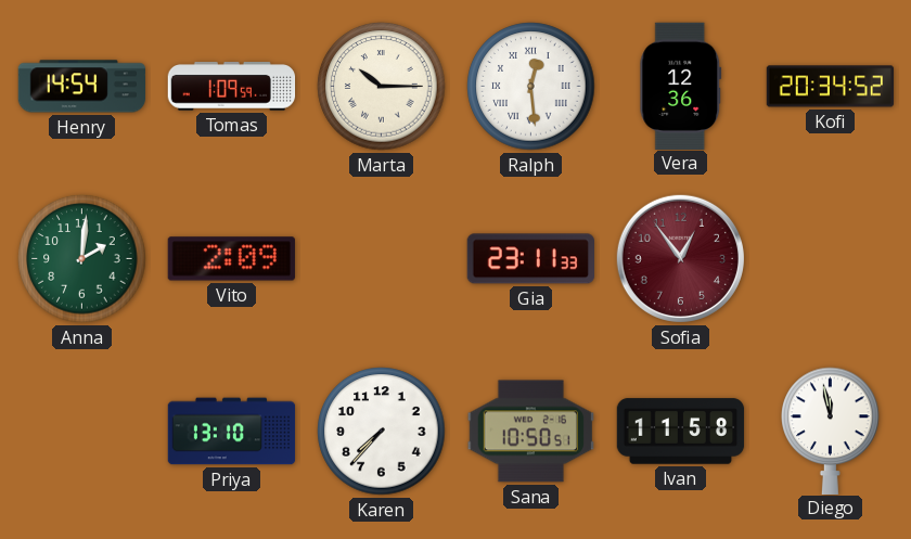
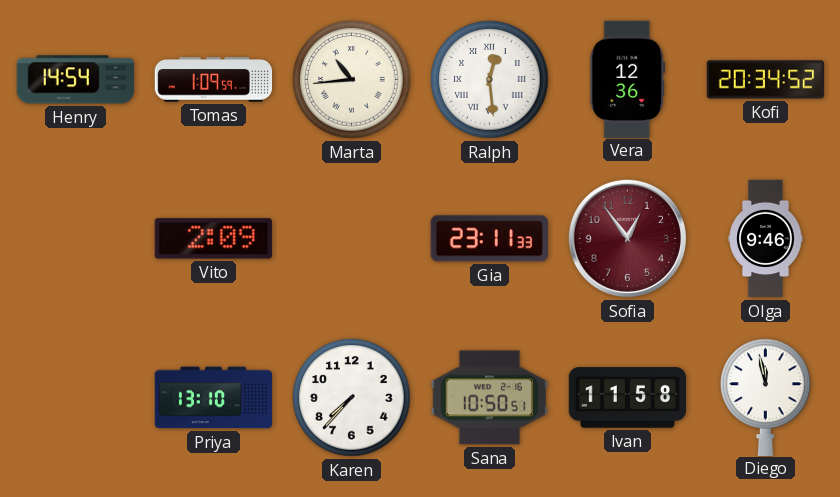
Marta: 10:15 -> 10:44 (352, 80)
Anna: 2:01 -> none (82, 259)
Olga: none -> 9:46 (766, 239)
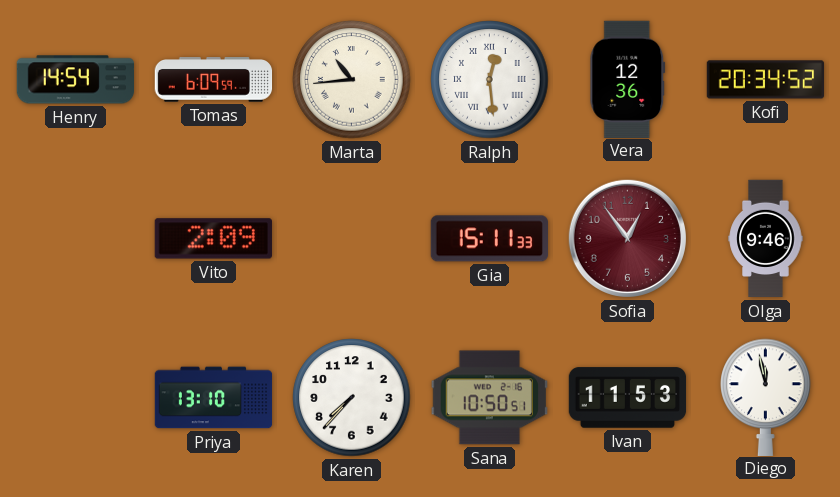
Tomas: 1:09 -> 6:09 (214, 80)
Gia: 23:11 -> 15:11 (489, 239)
Ivan: 11:58 -> 11:53 (628, 398)
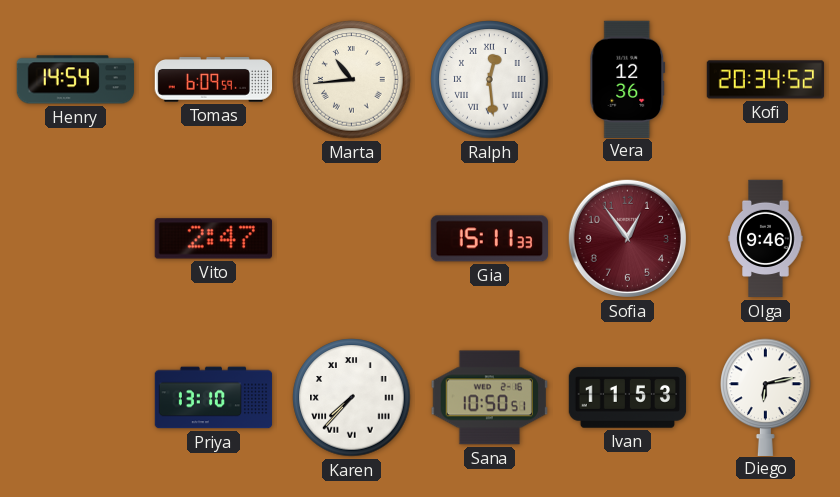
Vito: 2:09 -> 2:47 (213, 239)
Karen numerals: Arabic -> Roman (352, 398)
Diego: 11:58 -> 6:13 (766, 397)
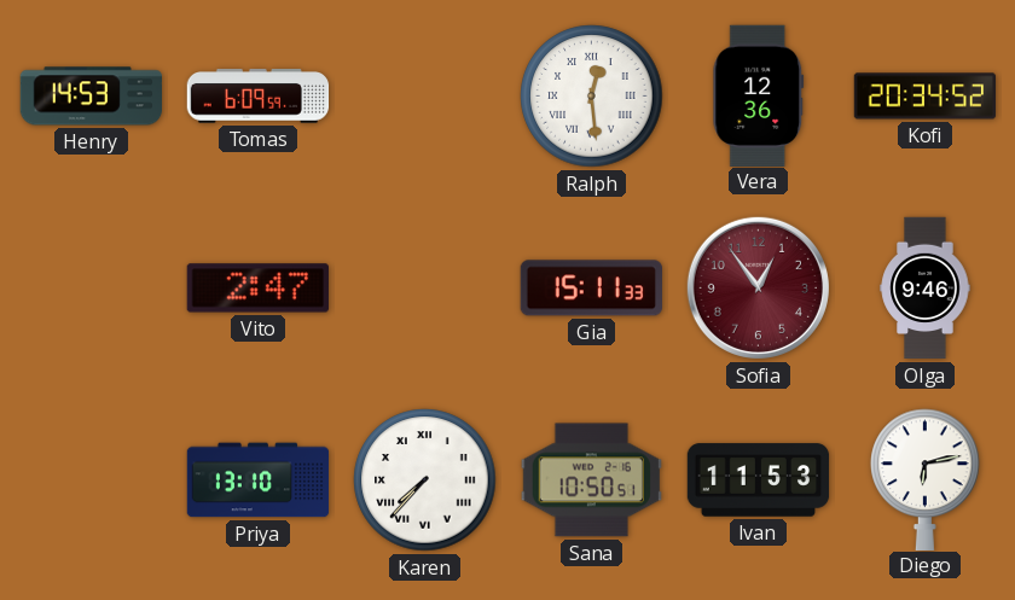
Henry: 14:54 -> 14:53 (91, 97)
Marta: 10:44 -> none (352, 80)
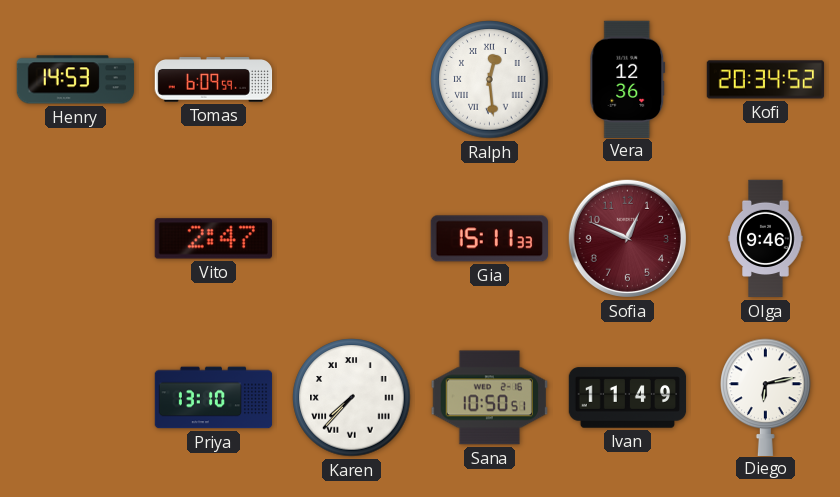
Sofia: 12:54 -> 12:49 (627, 238)
Ivan: 11:53 -> 11:49 (628, 398)
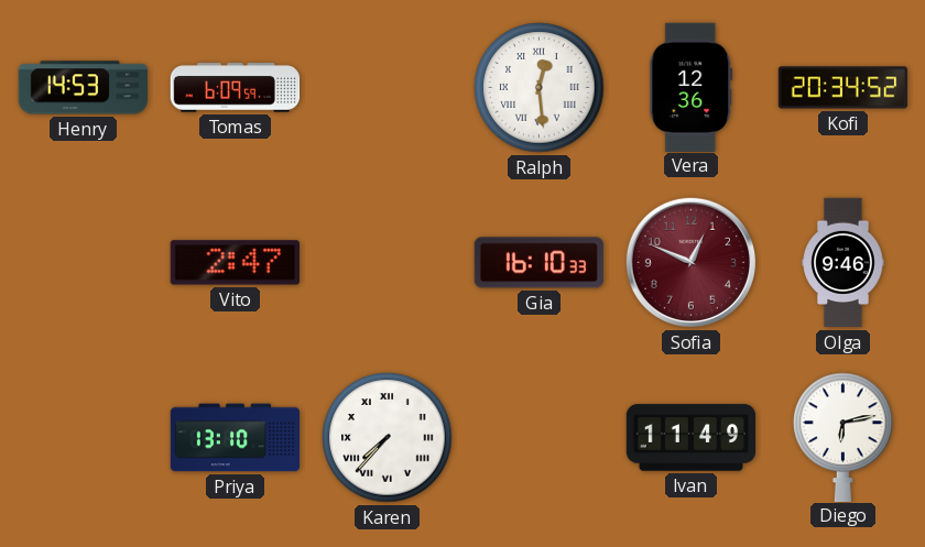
Gia: 15:11 -> 16:10 (538, 263)
Sana: 10:50 -> none (489, 398)
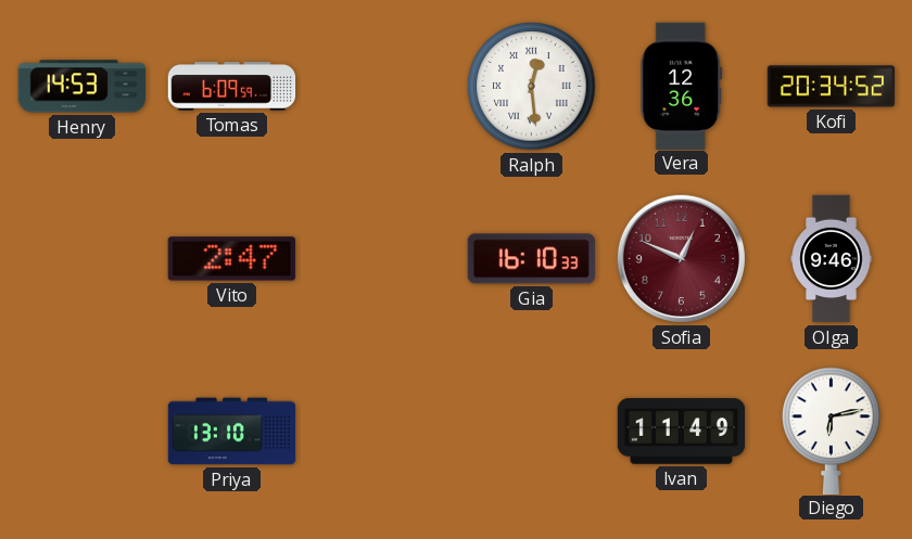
Karen: 7:37 -> none (388, 438)
